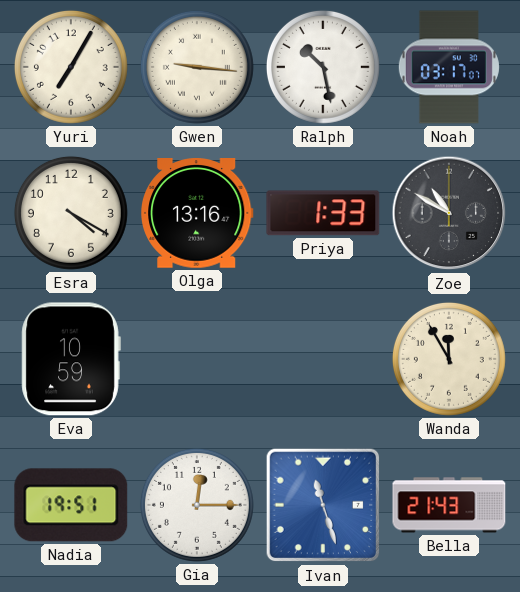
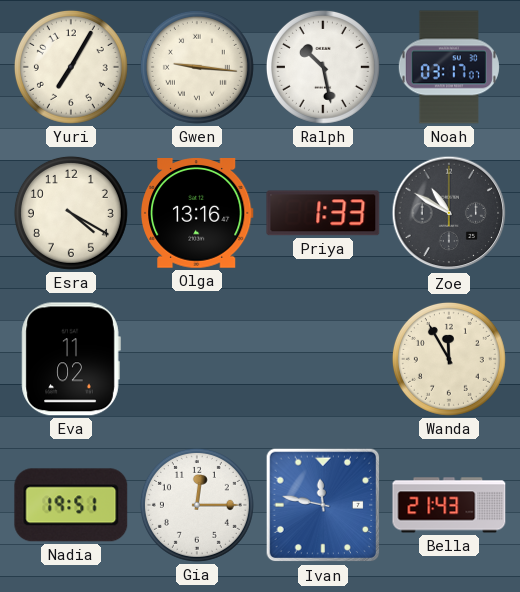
Eva: 10:59 -> 11:02 (71, 359)
Ivan: 11:27 -> 11:47 (323, 505)
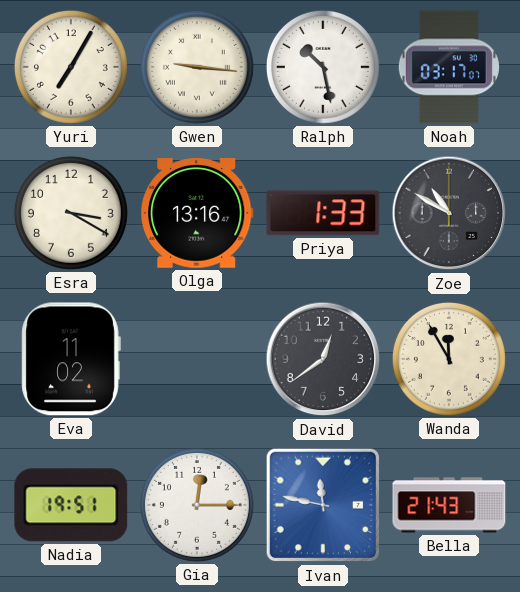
Esra: 4:20 -> 3:20 (71, 213)
David: none -> 12:39 (323, 359)
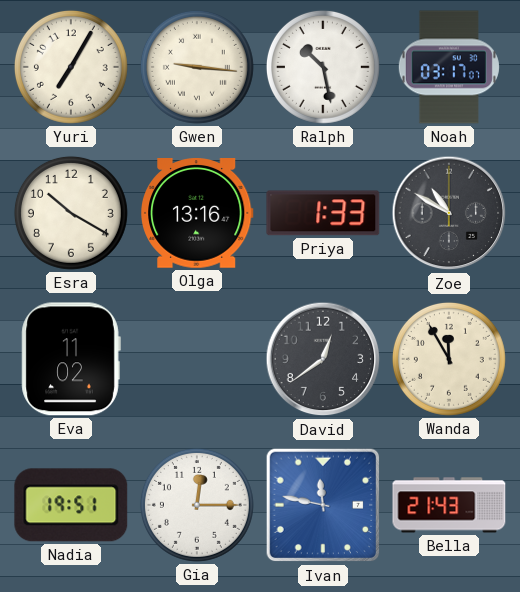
Esra: 3:20 -> 10:20 (71, 213)
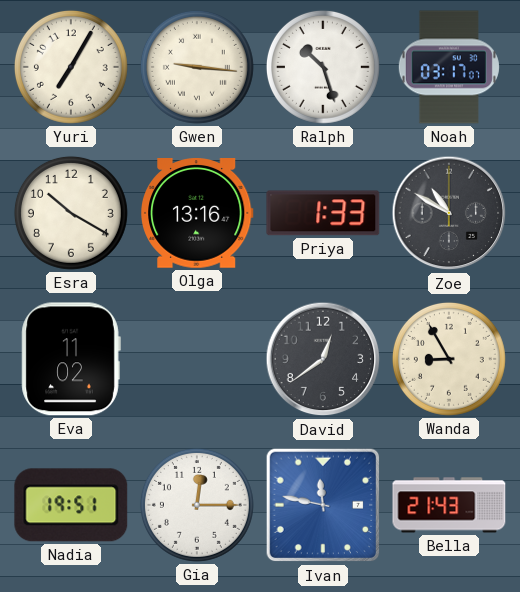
Ralph: 10:28 -> 10:27 (323, 67)
Wanda: 11:55 -> 8:55 (449, 359)
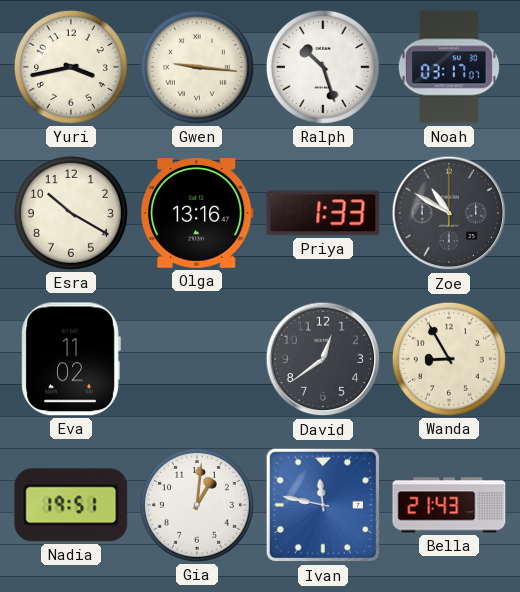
Yuri: 7:05 -> 3:43 (71, 67)
Gia: 12:15 -> 1:01 (197, 505)
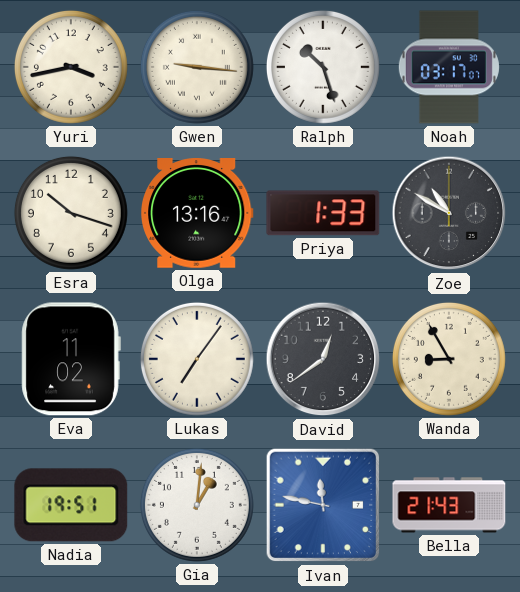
Esra: 10:20 -> 10:18 (71, 213)
Lukas: none -> 7:06 (197, 359)
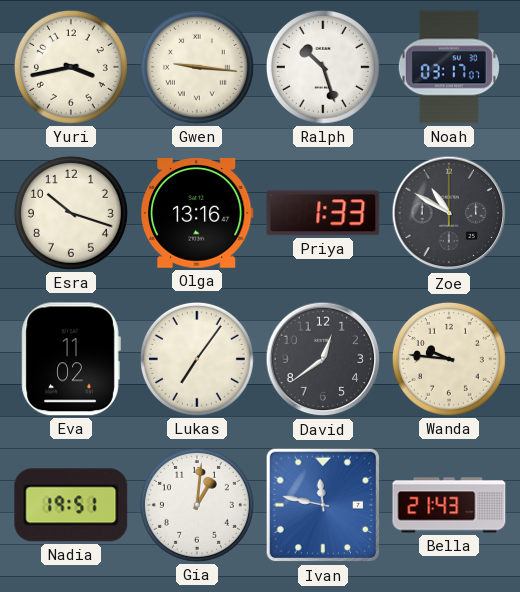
Wanda: 8:55 -> 9:46 (449, 359)
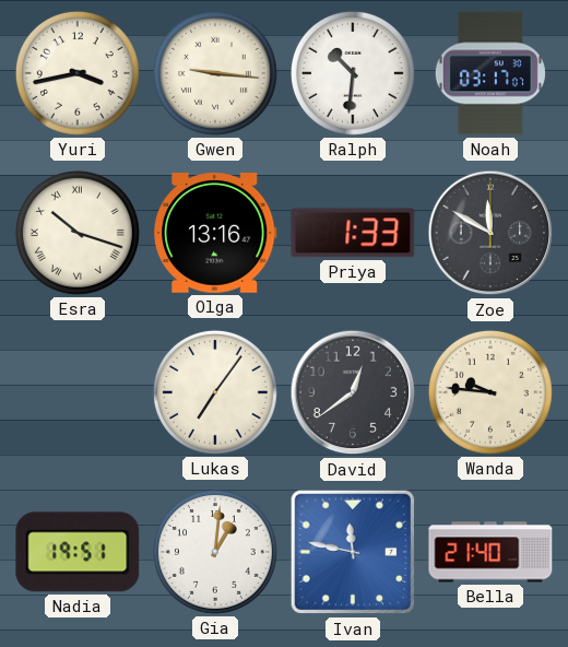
Ralph: 10:27 -> 10:31 (353, 73)
Esra numerals: Arabic -> Roman (78, 233)
Zoe: 10:50 -> 11:50 (490, 233)
Eva: 11:02 -> none (71, 359)
Bella: 21:43 -> 21:40 (490, 552)
